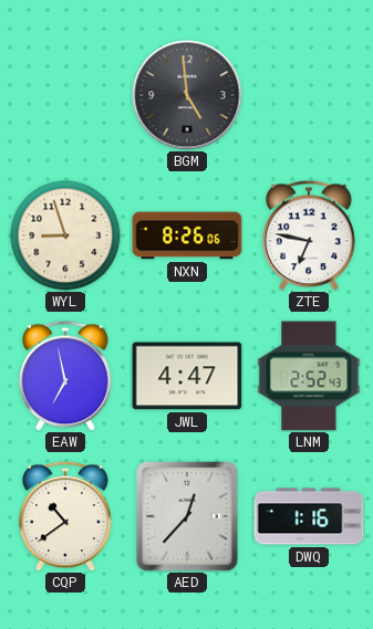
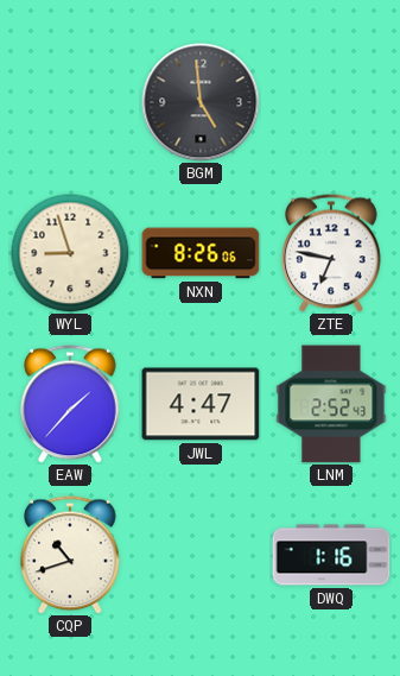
EAW: 6:58 -> 1:37 (71, 404)
CQP: 10:39 -> 10:42 (71, 555)
AED: 12:37 -> none (187, 516)
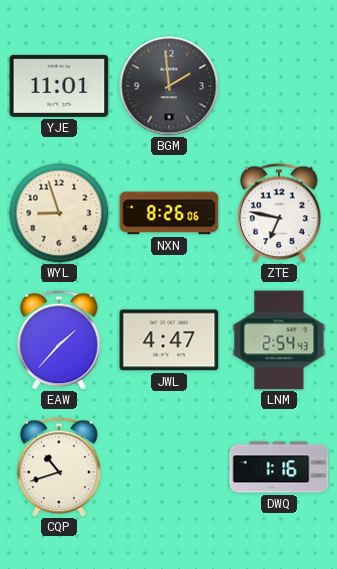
YJE: none -> 11:01 (59, 86)
BGM: 4:59 -> 1:59 (169, 86)
LNM: 2:52 -> 2:54 (279, 340)
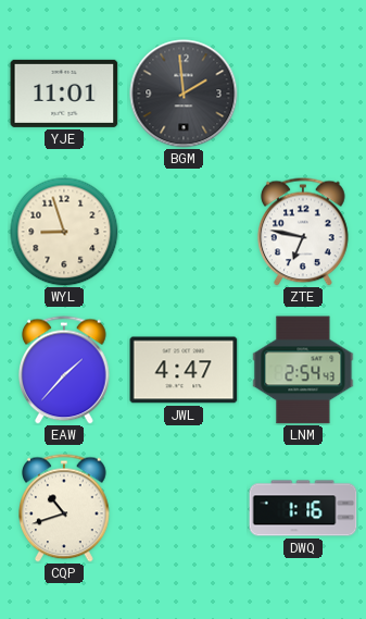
NXN: 8:26 -> none (169, 213)
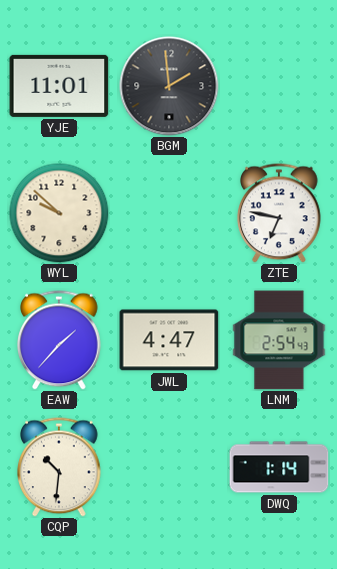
WYL: 8:57 -> 9:52 (59, 213)
CQP: 10:42 -> 10:31 (60, 467)
DWQ: 1:16 -> 1:14 (279, 467)
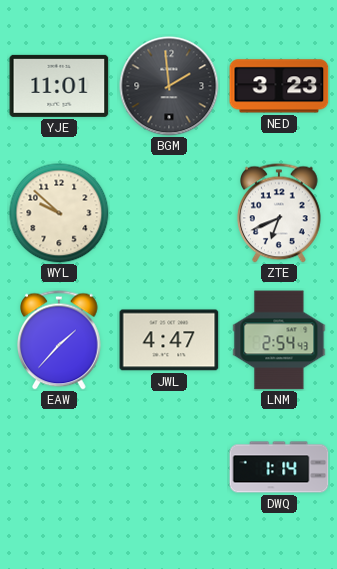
NED: none -> 3:23 (279, 86)
ZTE: 6:47 -> 6:41 (280, 213)
CQP: 10:31 -> none (60, 467)
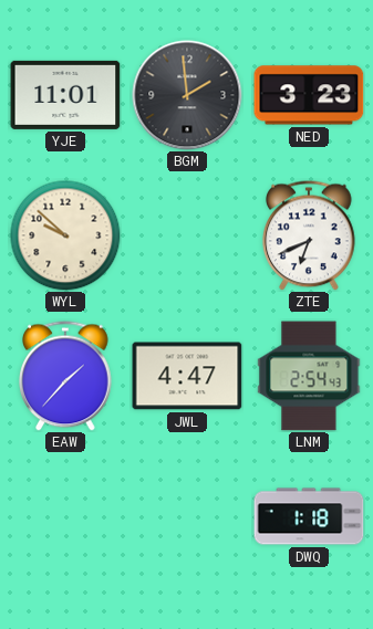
DWQ: 1:14 -> 1:18 (309, 516)
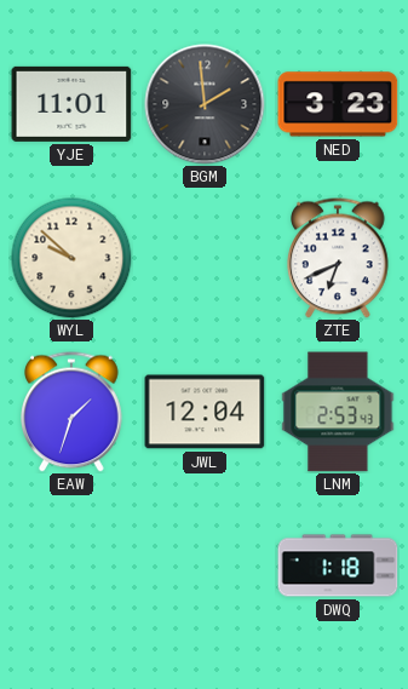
EAW: 1:37 -> 1:33 (73, 412)
JWL: 4:47 -> 12:04 (205, 412)
LNM: 2:54 -> 2:53 (338, 412)
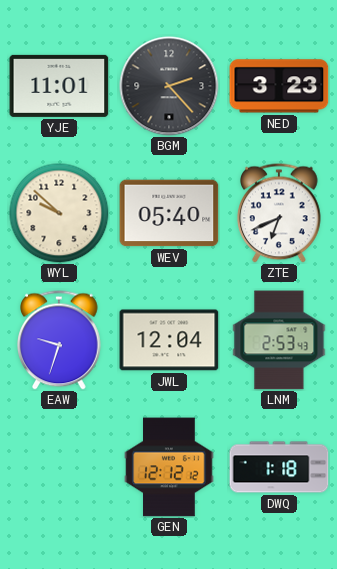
BGM: 1:59 -> 2:23 (169, 86)
WEV: none -> 05:40 (169, 213)
EAW: 1:33 -> 9:33 (60, 340)
GEN: none -> 12:12 (169, 467)
